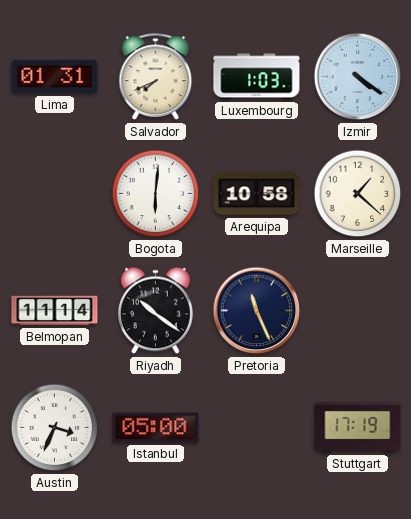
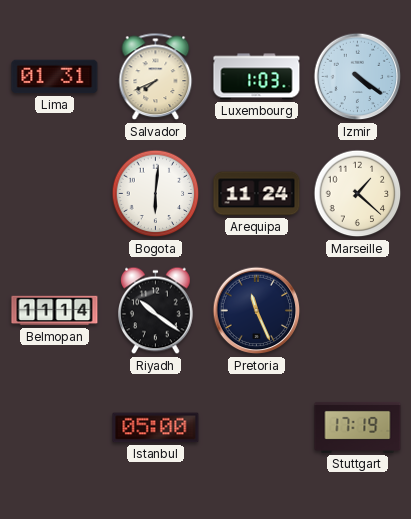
Arequipa: 10:58 -> 11:24 (257, 194)
Austin: 3:34 -> none (55, 428)
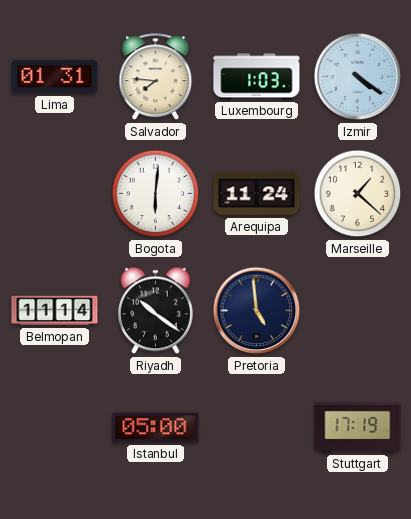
Salvador: 7:41 -> 7:46 (156, 77)
Pretoria: 11:26 -> 4:59 (257, 311)
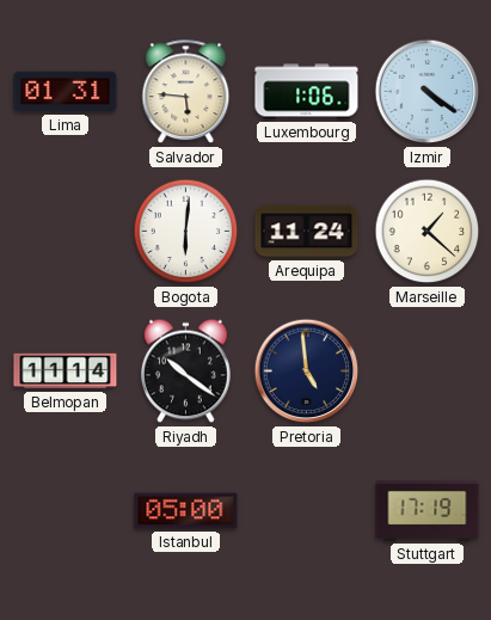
Salvador: 7:46 -> 5:46 (186, 92)
Luxembourg: 1:03 -> 1:06 (307, 92)
